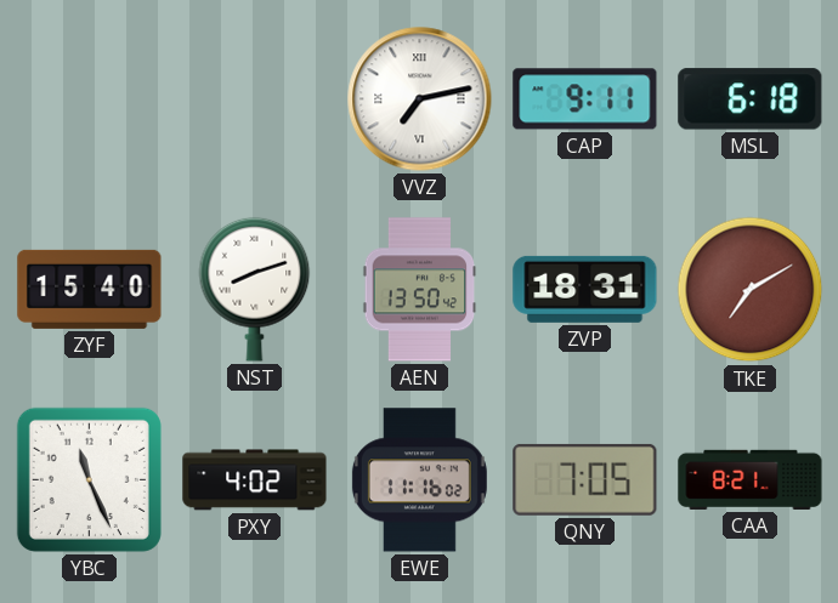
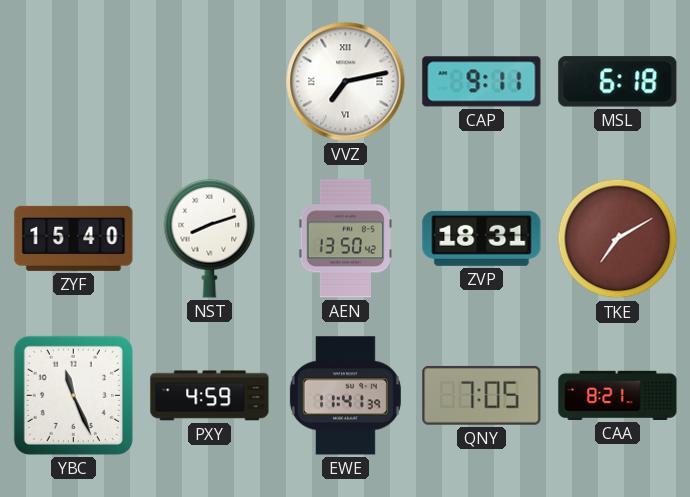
PXY: 4:02 -> 4:59 (210, 396)
EWE: 11:16 -> 11:41 (345, 396)
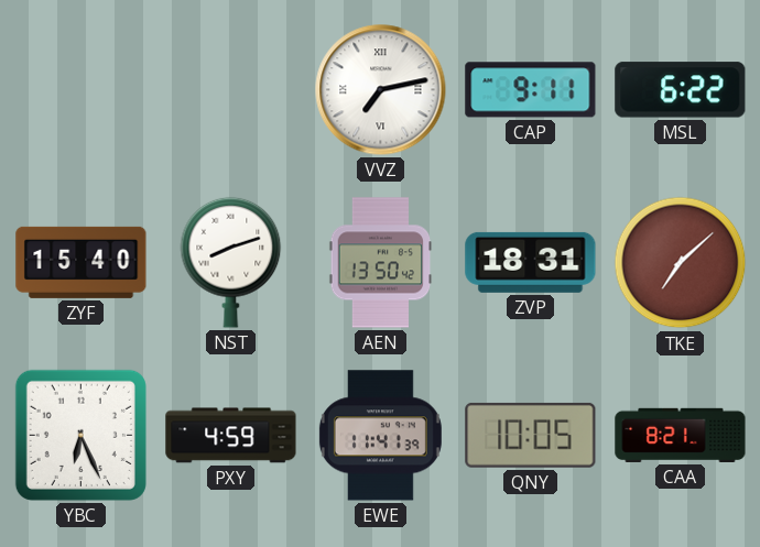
MSL: 6:18 -> 6:22 (681, 90)
TKE: 7:10 -> 7:08 (681, 263)
YBC: 11:26 -> 6:26 (80, 435)
QNY: 7:05 -> 10:05 (531, 435)
